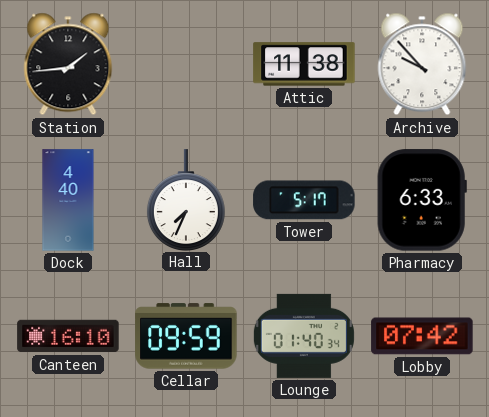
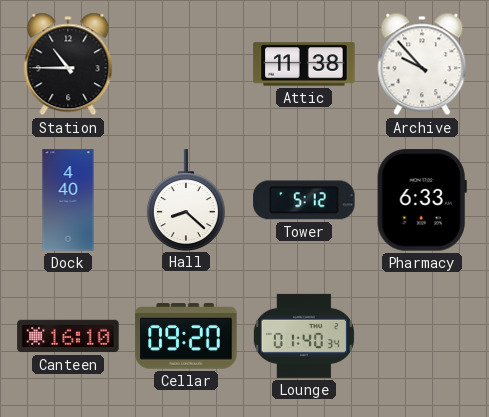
Station: 1:44 -> 10:45 (68, 64)
Hall: 7:34 -> 8:22 (186, 200)
Tower: 5:17 -> 5:12 (304, 200)
Cellar: 09:59 -> 09:20 (186, 336)
Lobby: 07:42 -> none (422, 336)
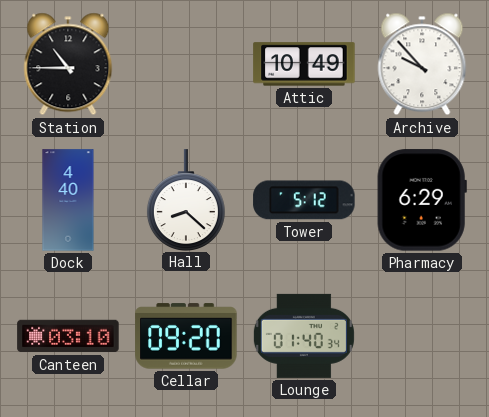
Attic: 11:38 -> 10:49 (304, 64)
Pharmacy: 6:33 -> 6:29 (422, 200)
Canteen: 16:10 -> 03:10 (68, 336)
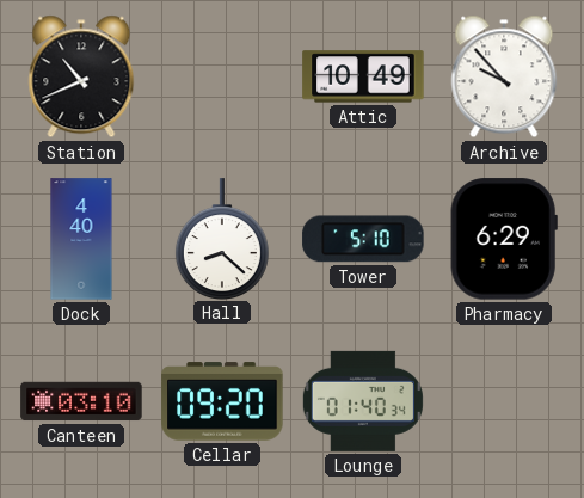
Station: 10:45 -> 10:41 (81, 76)
Tower: 5:12 -> 5:10 (363, 239)
